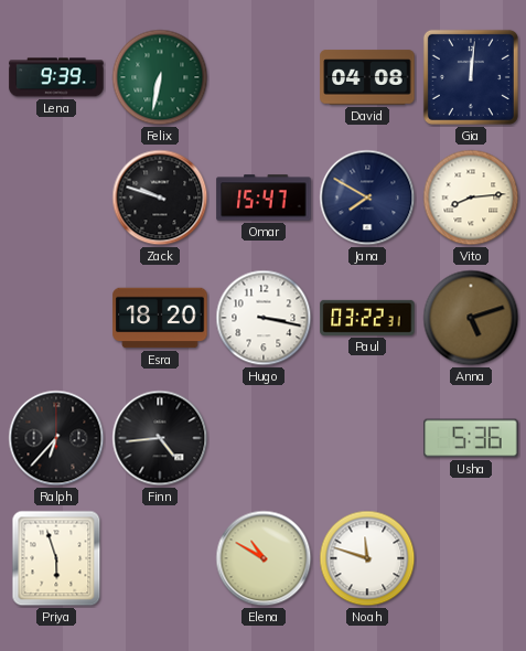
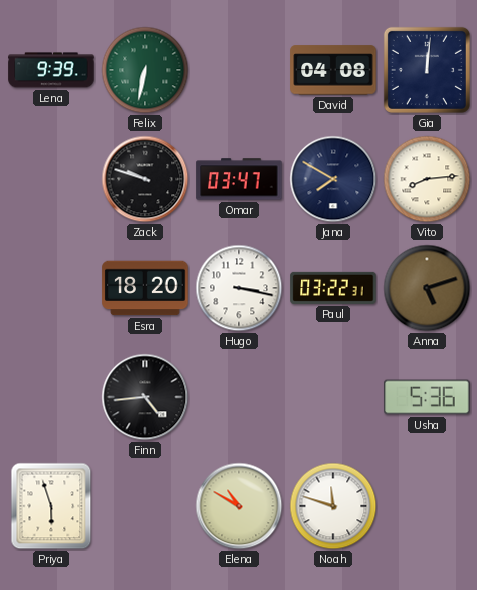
Omar: 15:47 -> 03:47 (239, 179)
Ralph: 6:37 -> none (56, 438)
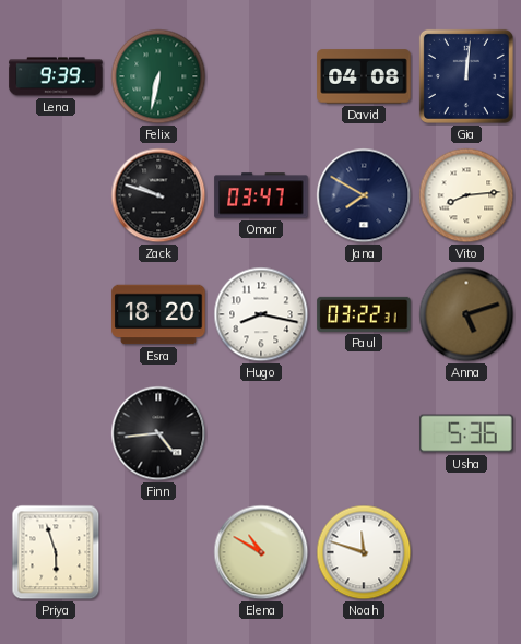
Hugo: 3:17 -> 8:17 (261, 314)
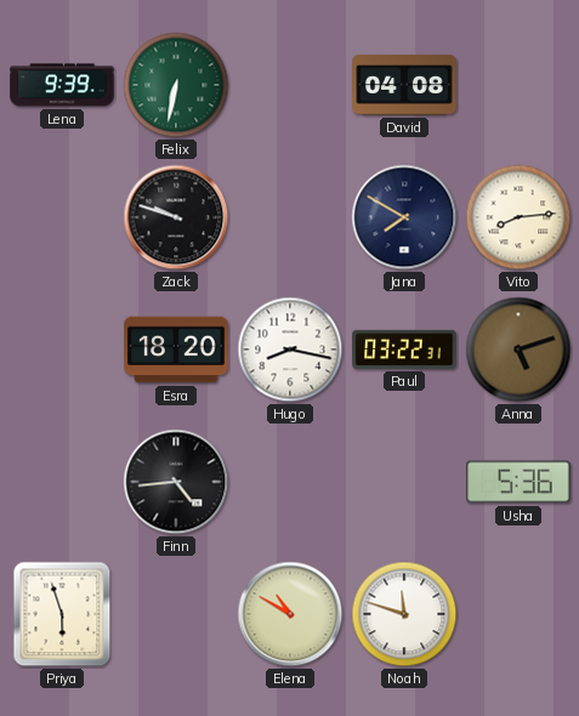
Gia: 12:01 -> none (466, 76)
Omar: 03:47 -> none (261, 195)
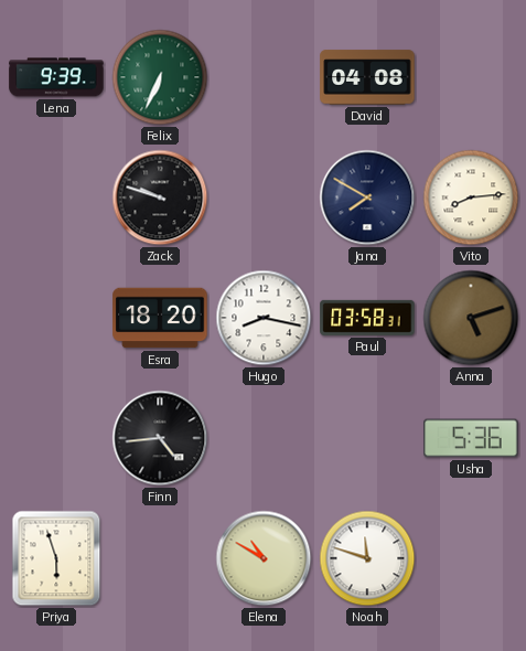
Felix: 6:32 -> 6:34 (160, 77)
Paul: 03:22 -> 03:58 (367, 318)
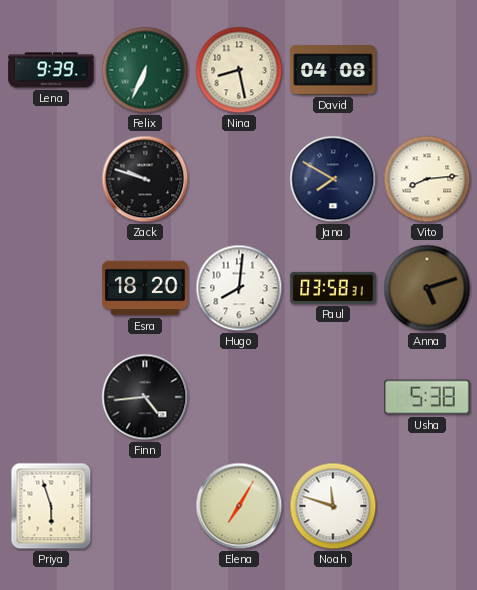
Nina: none -> 8:28 (239, 70)
Hugo: 8:17 -> 8:01 (239, 288)
Usha: 5:36 -> 5:38 (427, 397)
Elena: 10:50 -> 7:05 (239, 506)
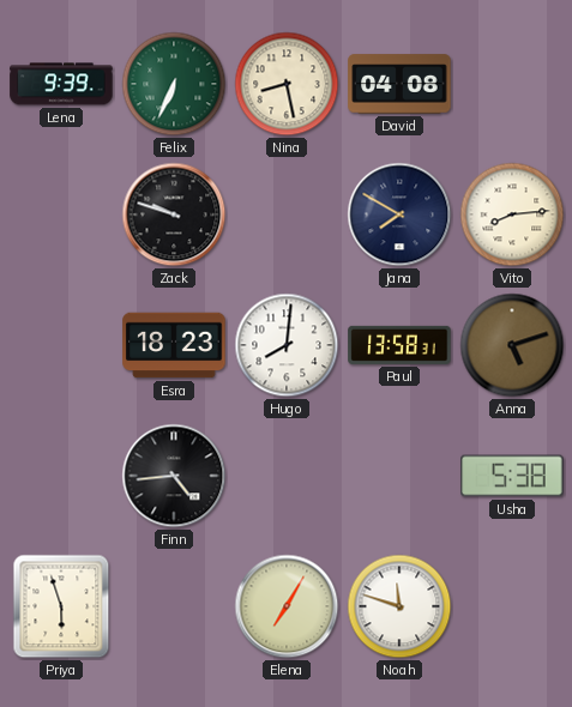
Esra: 18:20 -> 18:23 (174, 345)
Paul: 03:58 -> 13:58 (399, 345)
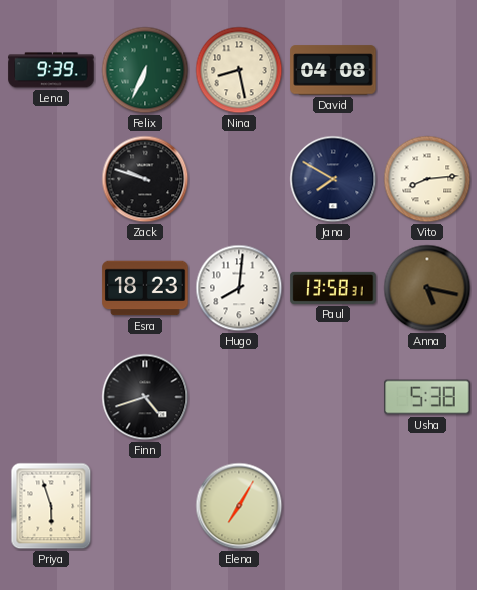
Anna: 5:12 -> 5:17 (427, 288)
Finn: 4:44 -> 4:42 (145, 397)
Noah: 11:48 -> none (399, 606)
